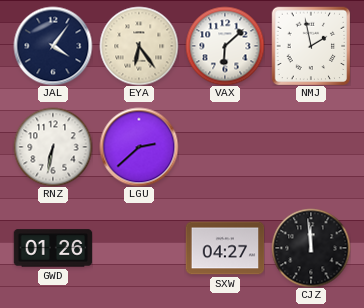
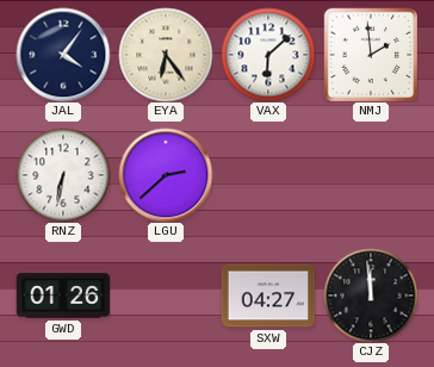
NMJ: 1:58 -> 1:59 (371, 55)
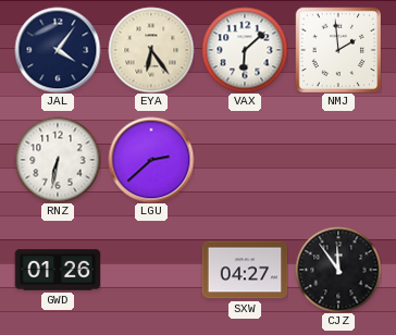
CJZ: 11:59 -> 11:54 (338, 270)
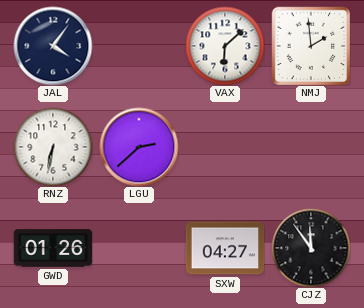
EYA: 6:24 -> none (151, 50)
